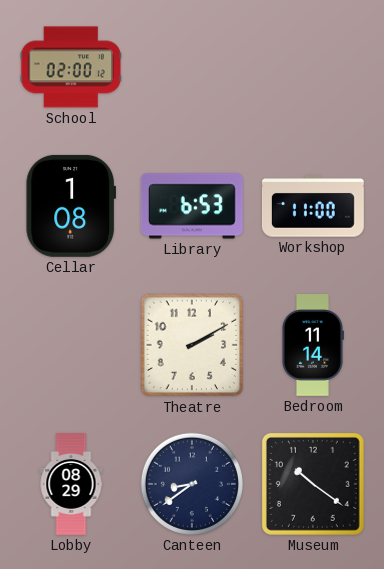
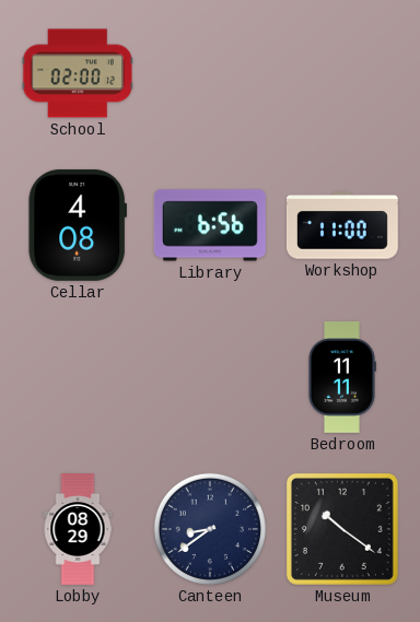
Cellar: 1:08 -> 4:08 (77, 225)
Library: 6:53 -> 6:56 (210, 225)
Theatre: 2:10 -> none (192, 345)
Bedroom: 11:14 -> 11:11 (342, 378)
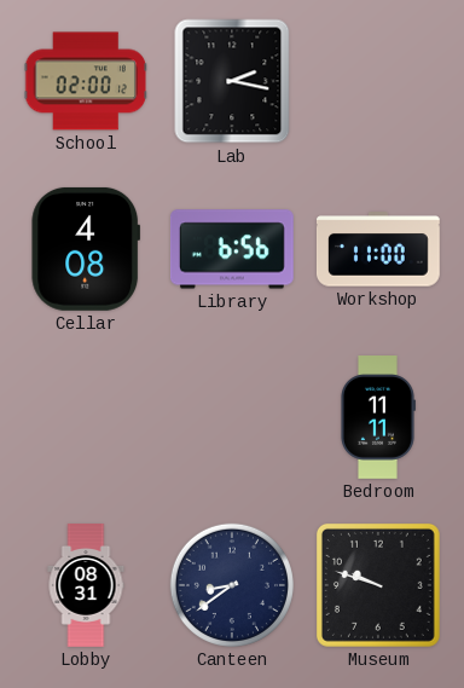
Lab: none -> 2:17 (232, 81)
Lobby: 08:29 -> 08:31 (86, 586)
Museum: 10:21 -> 9:48 (378, 585)
